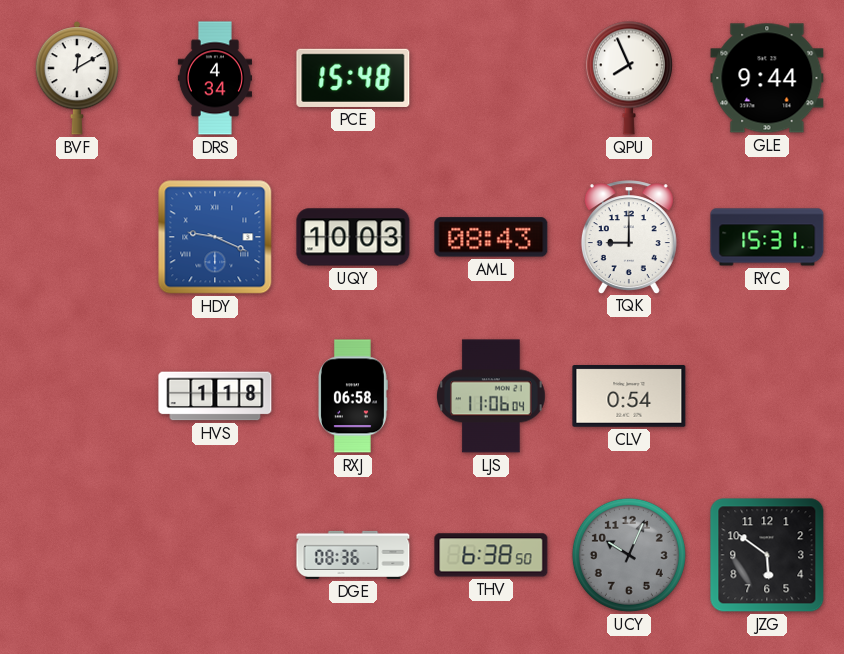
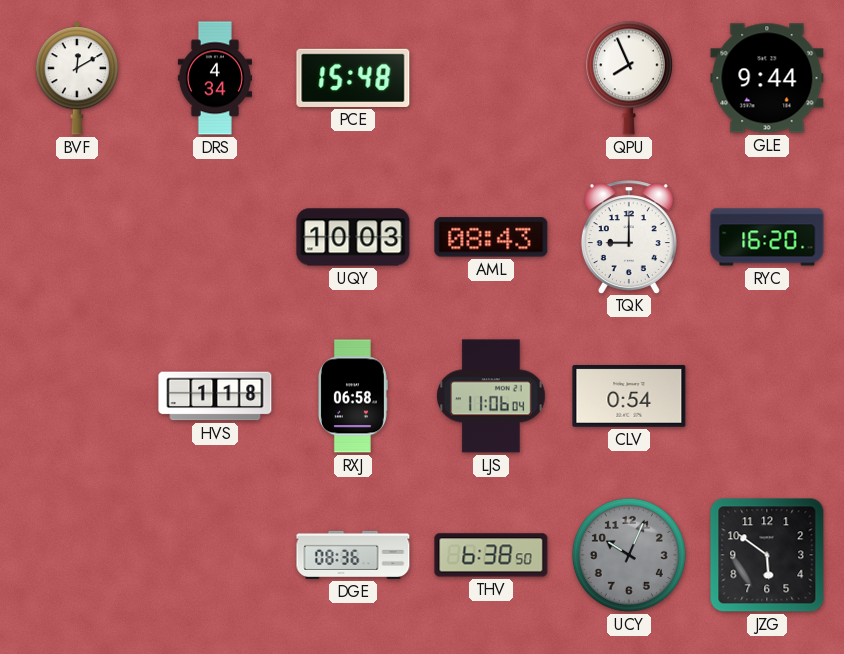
HDY: 9:19 -> none (215, 237)
RYC: 15:31 -> 16:20 (767, 237)
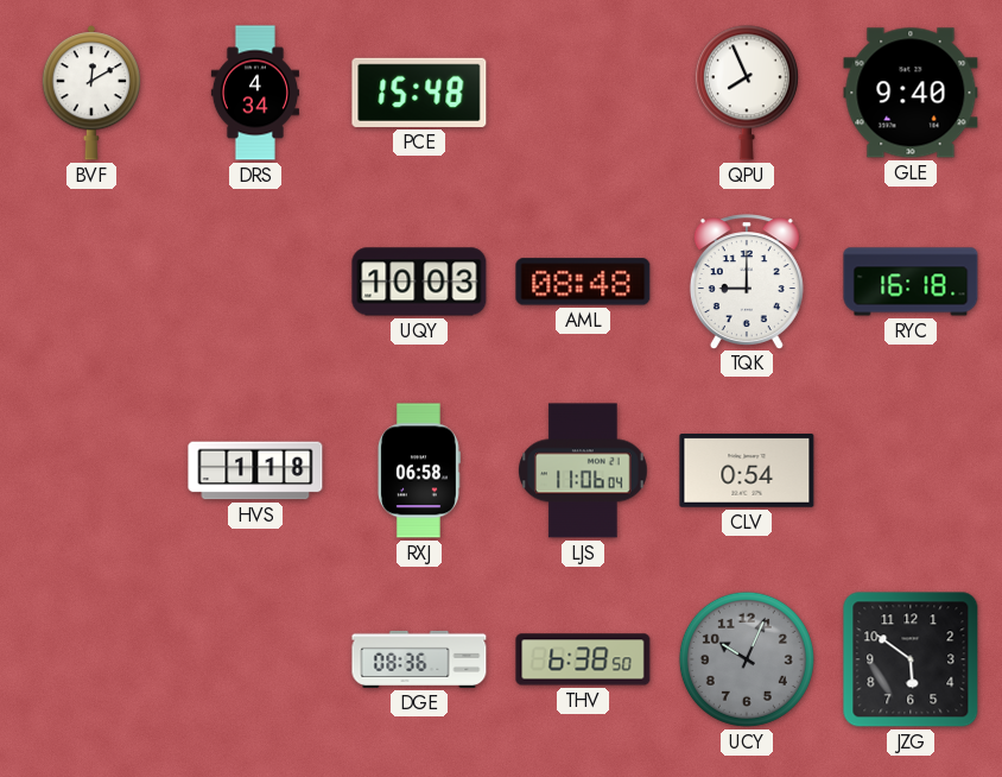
GLE: 9:44 -> 9:40 (911, 93)
AML: 08:43 -> 08:48 (583, 282)
RYC: 16:20 -> 16:18 (911, 282)
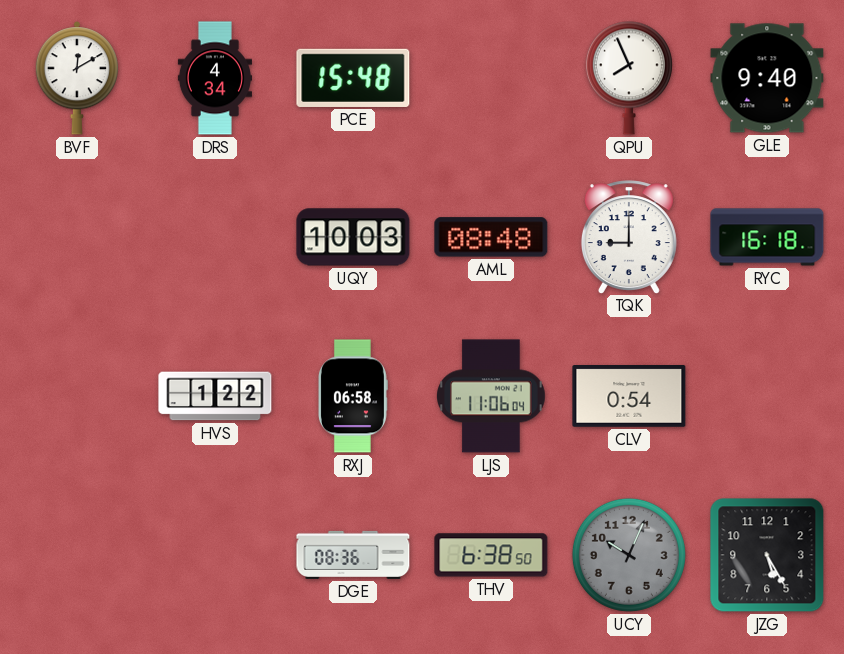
HVS: 1:18 -> 1:22 (215, 396)
JZG: 5:51 -> 5:25 (767, 555)
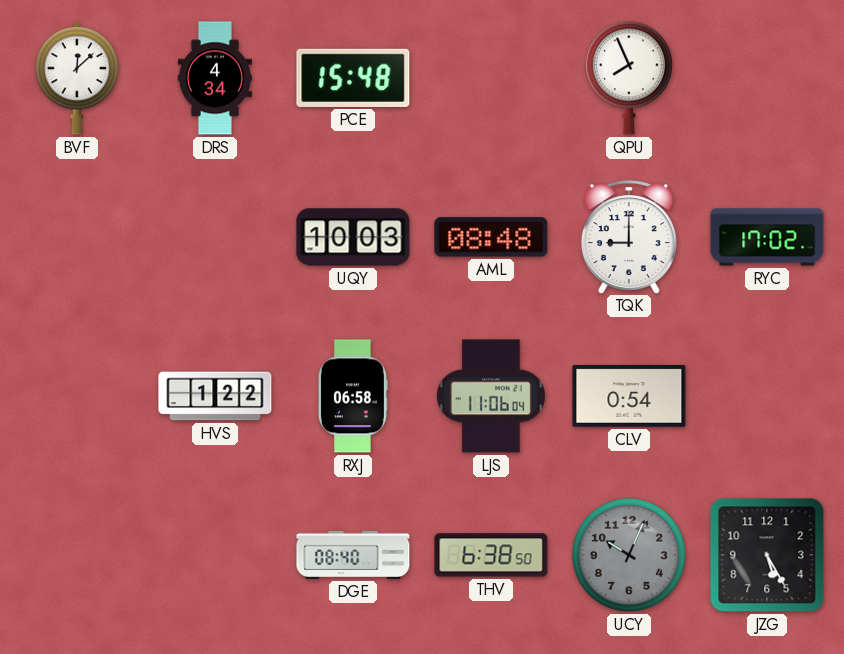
BVF: 12:10 -> 12:08 (76, 78)
GLE: 9:40 -> none (767, 78)
RYC: 16:18 -> 17:02 (767, 237)
DGE: 08:36 -> 08:40 (353, 555)
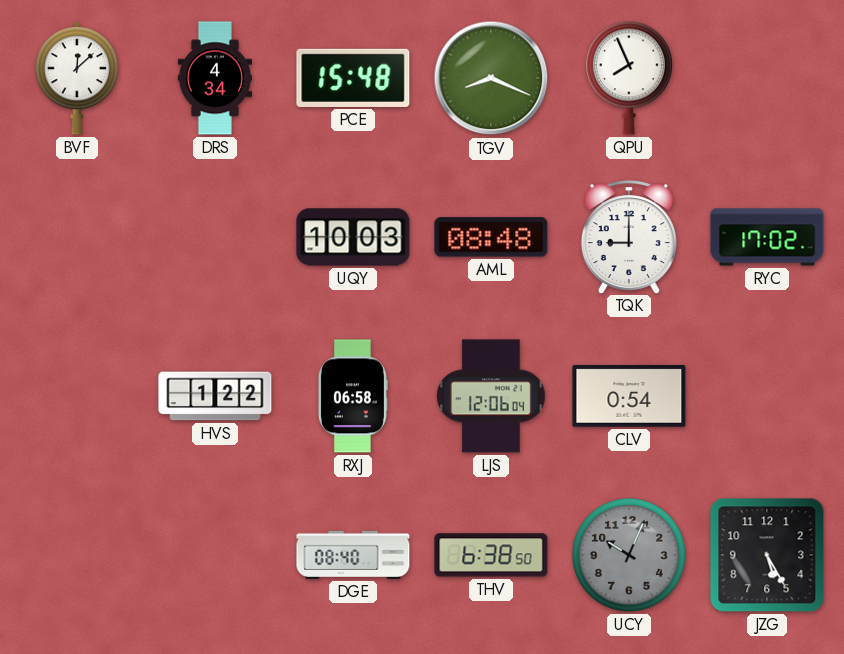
TGV: none -> 8:19 (491, 78)
LJS: 11:06 -> 12:06 (492, 396)
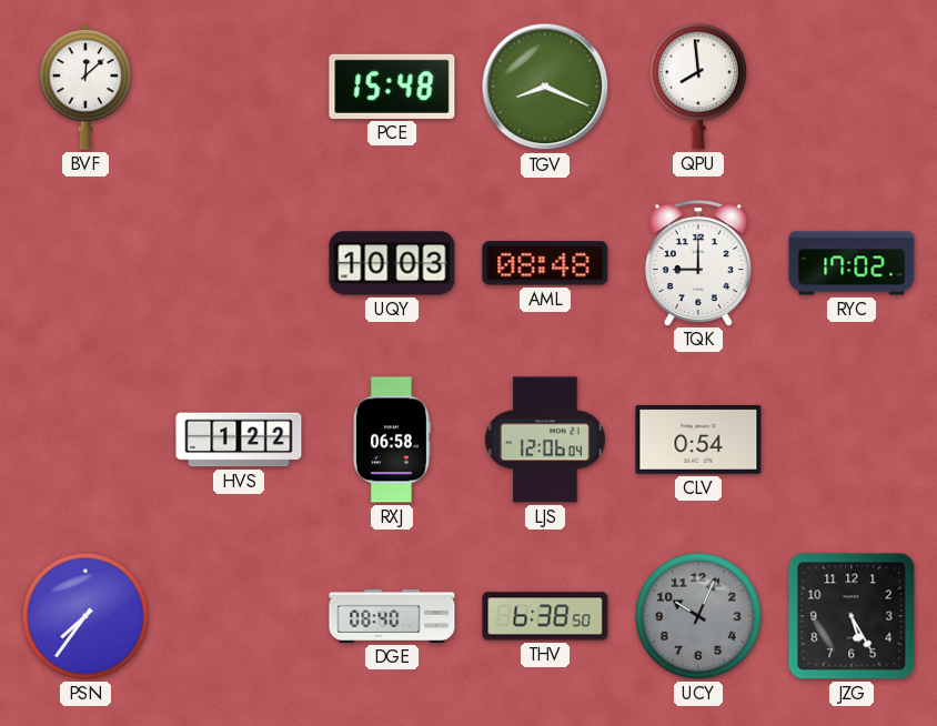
DRS: 4:34 -> none (215, 78)
QPU: 7:56 -> 7:59 (698, 87)
PSN: none -> 7:36 (85, 616)
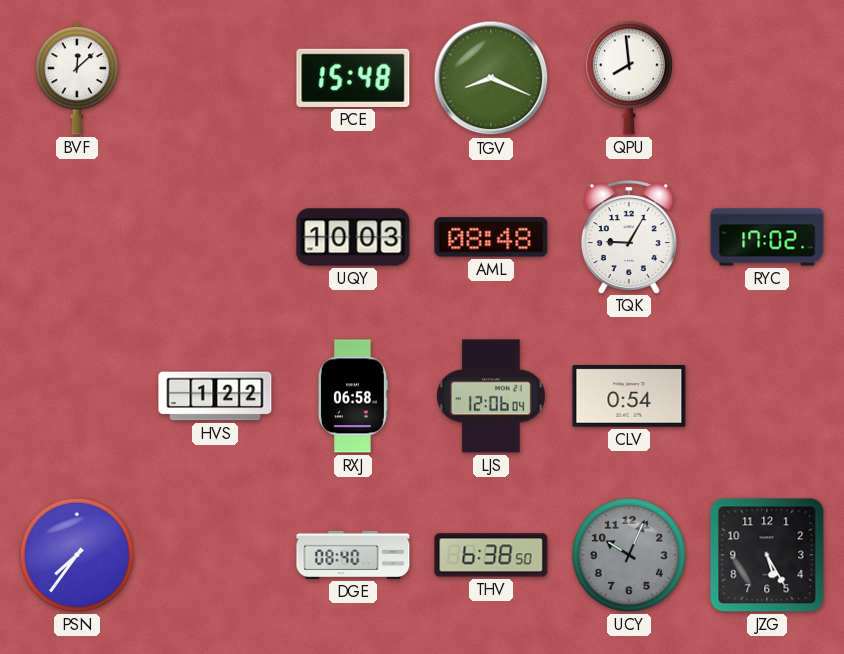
TQK: 9:00 -> 9:05 (629, 237)
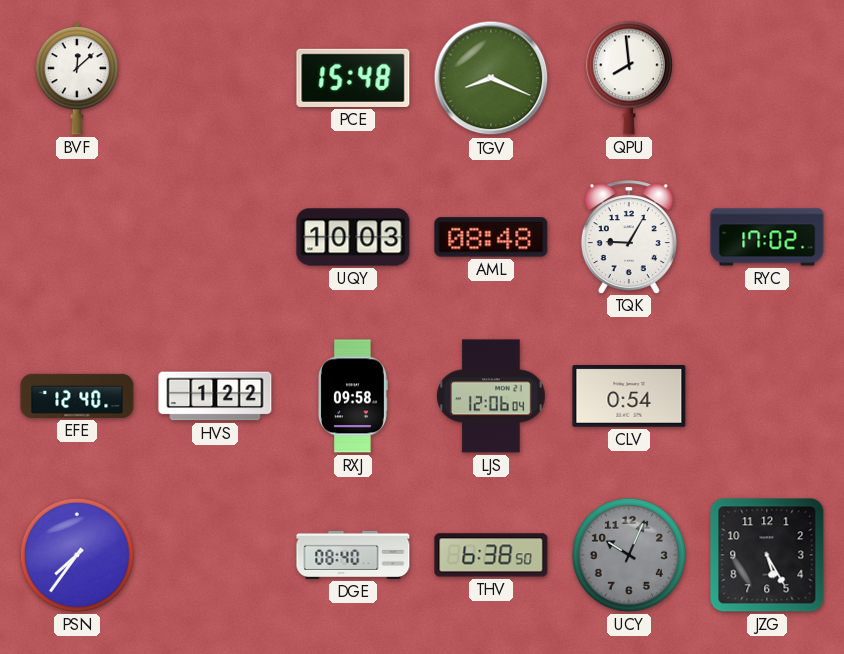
EFE: none -> 12:40 (77, 396)
RXJ: 06:58 -> 09:58 (352, 396)
